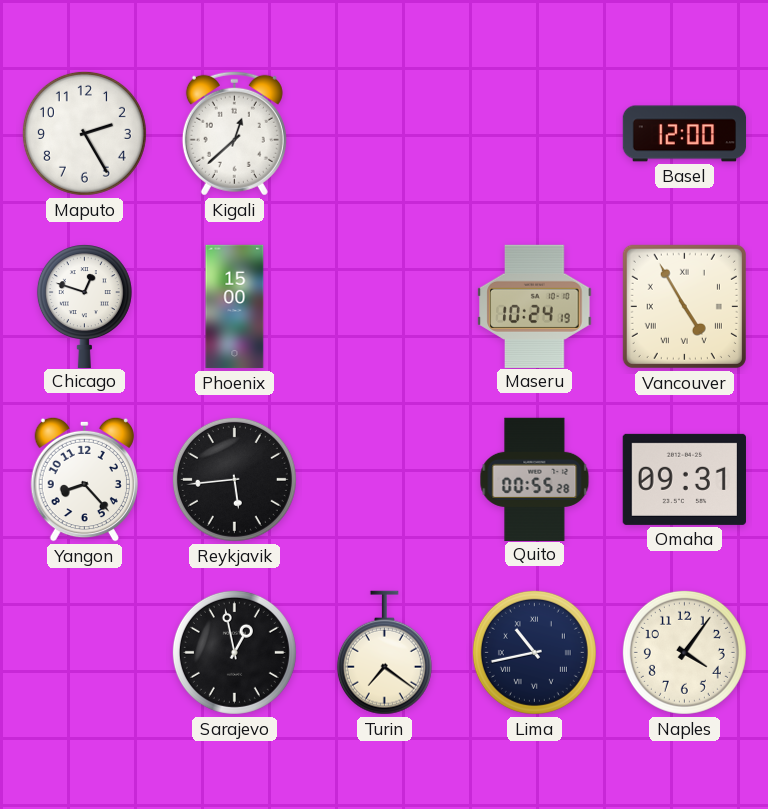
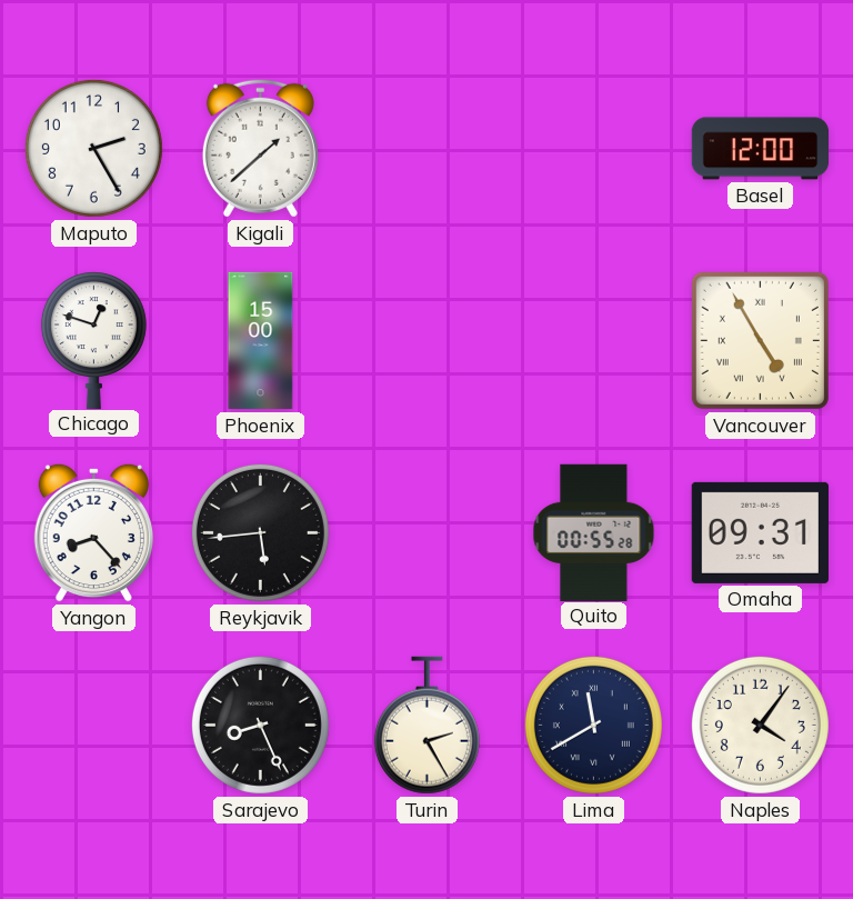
Kigali: 12:38 -> 1:38 (260, 148)
Maseru: 10:24 -> none (535, 306)
Sarajevo: 12:58 -> 8:26 (260, 725)
Turin: 7:21 -> 2:25 (426, 726)
Lima: 10:43 -> 11:40 (593, 725)
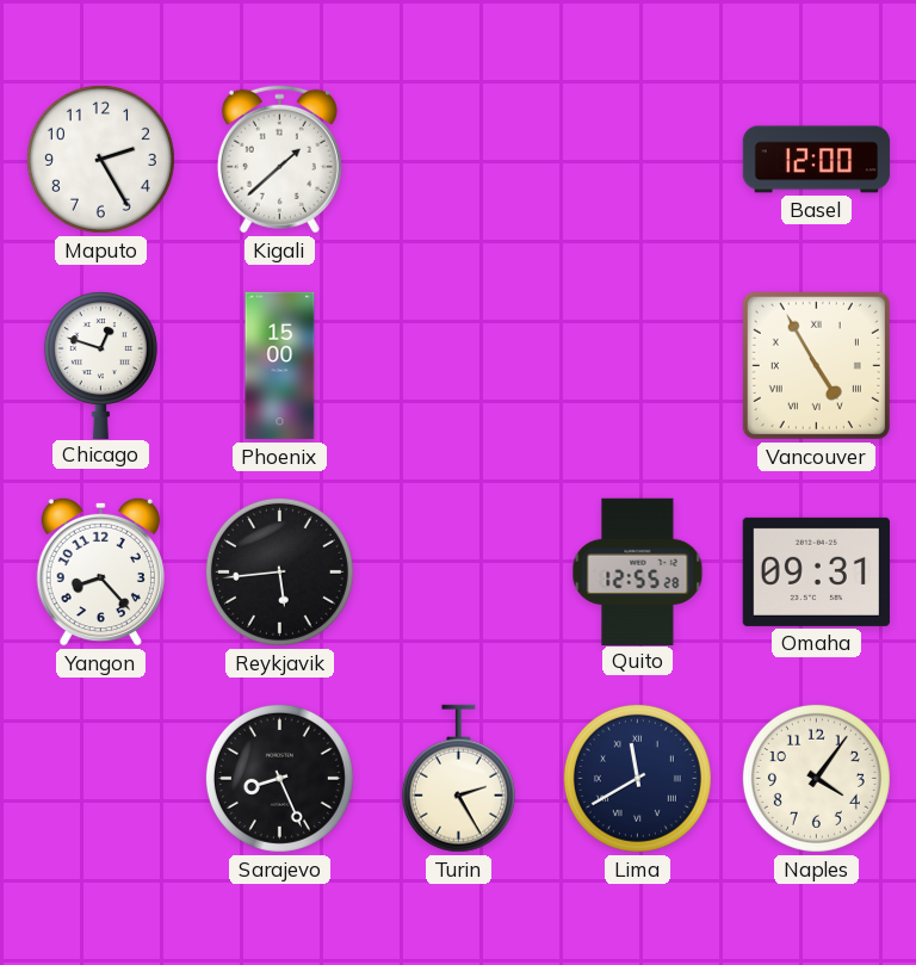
Quito: 00:55 -> 12:55 (638, 571)
